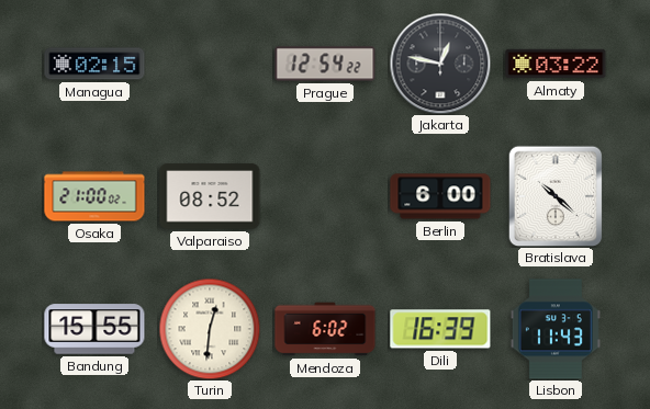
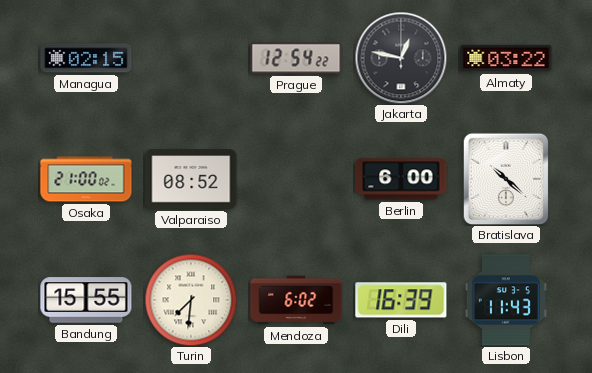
Turin: 12:31 -> 7:31 (191, 300)
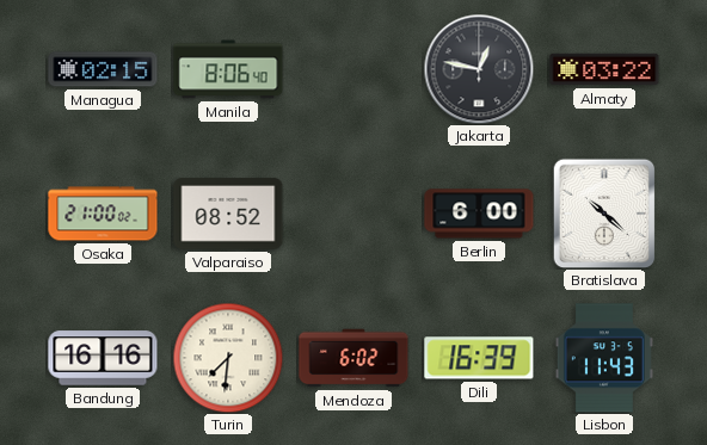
Manila: none -> 8:06 (228, 69)
Prague: 12:54 -> none (296, 58)
Bandung: 15:55 -> 16:16 (103, 358)
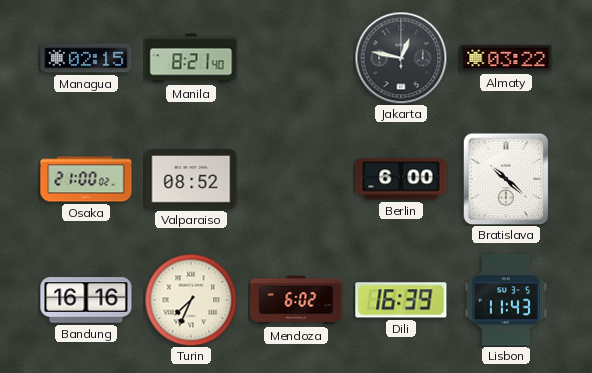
Manila: 8:06 -> 8:21 (191, 58)
Turin: 7:31 -> 7:34 (191, 300)
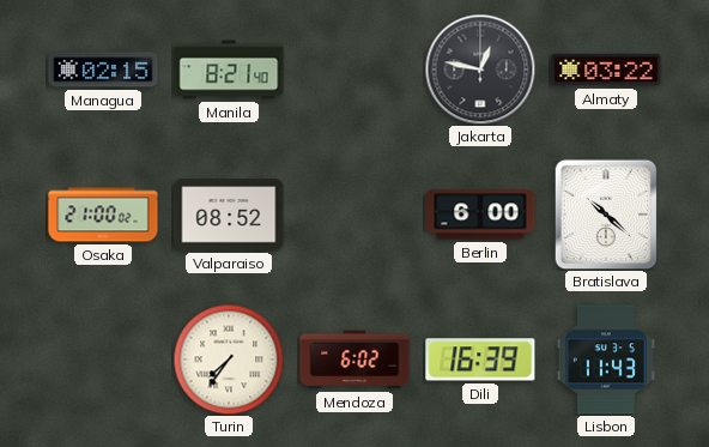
Bandung: 16:16 -> none (86, 300)
Turin: 7:34 -> 7:36 (229, 360)
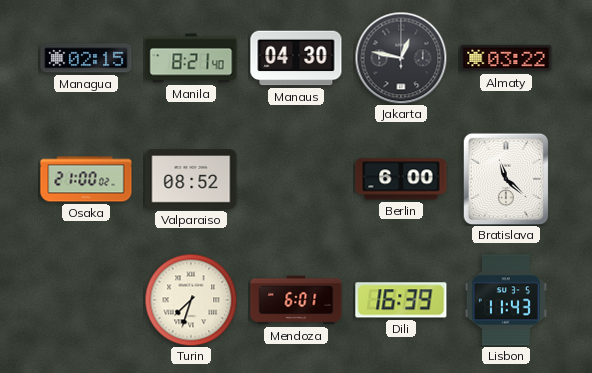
Manaus: none -> 04:30 (296, 58)
Bratislava: 10:22 -> 11:22 (506, 179)
Turin: 7:36 -> 7:33 (191, 300)
Mendoza: 6:02 -> 6:01 (296, 300)
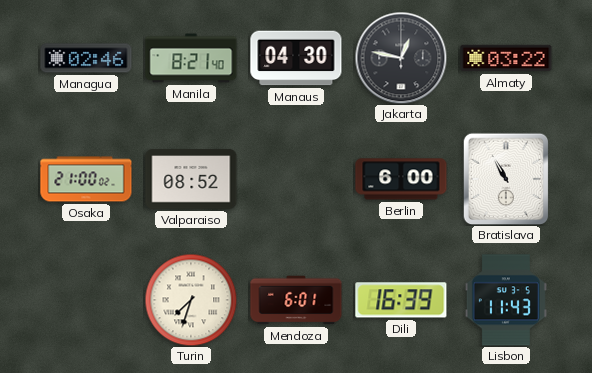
Managua: 02:15 -> 02:46 (86, 58)
Bratislava: 11:22 -> 10:55 (506, 179)
